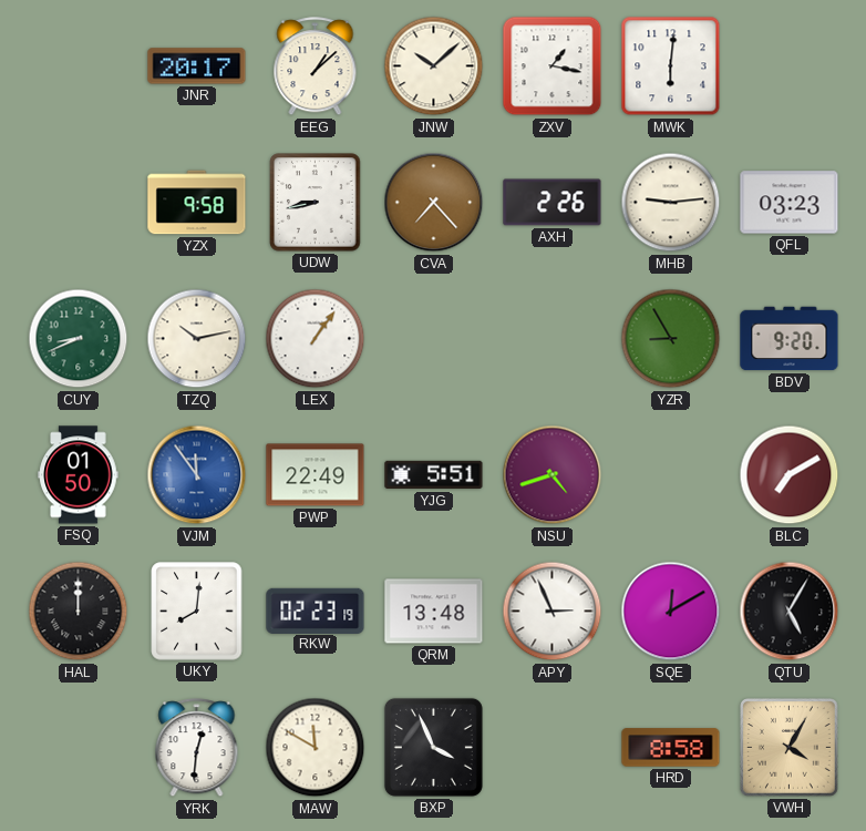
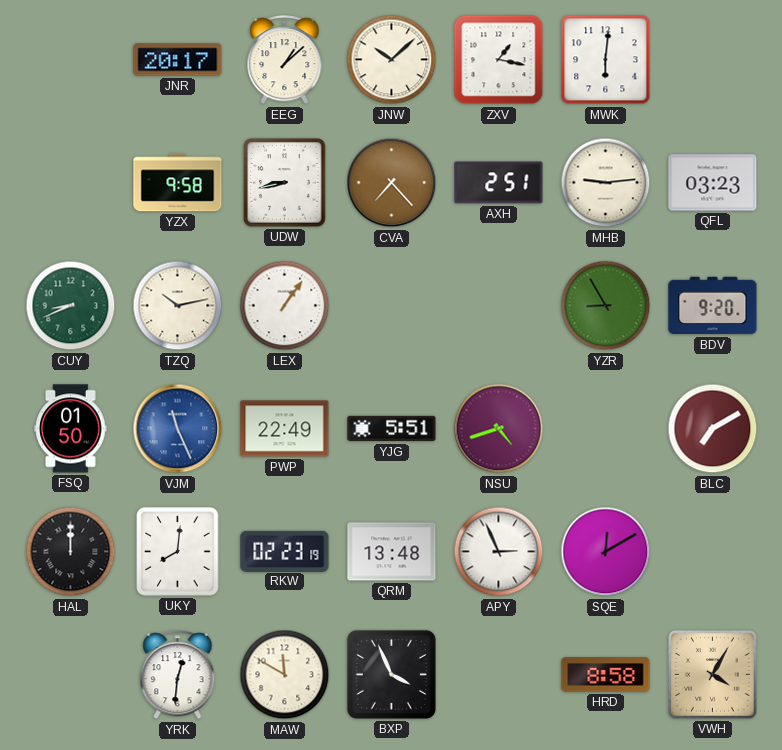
AXH: 2:26 -> 2:51 (499, 183)
VJM: 11:54 -> 11:26 (178, 429)
QTU: 5:05 -> none (790, 612)
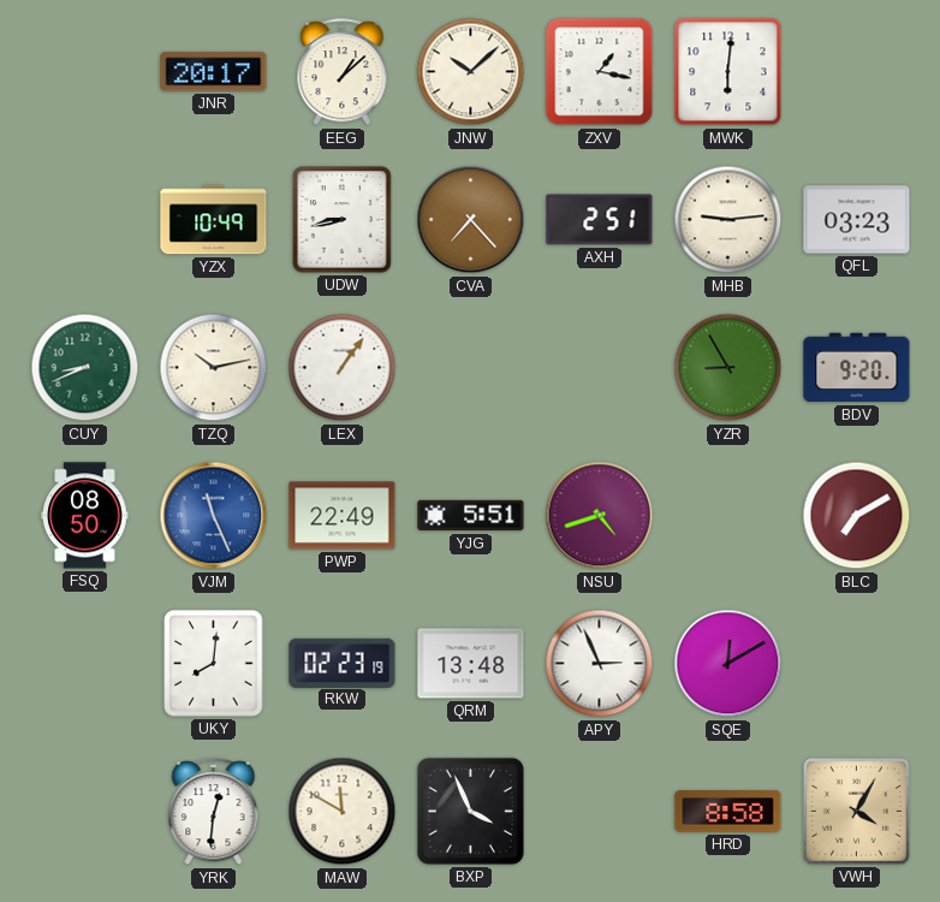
YZX: 9:58 -> 10:49 (214, 220)
FSQ: 01:50 -> 08:50 (85, 516)
HAL: 12:00 -> none (71, 552)
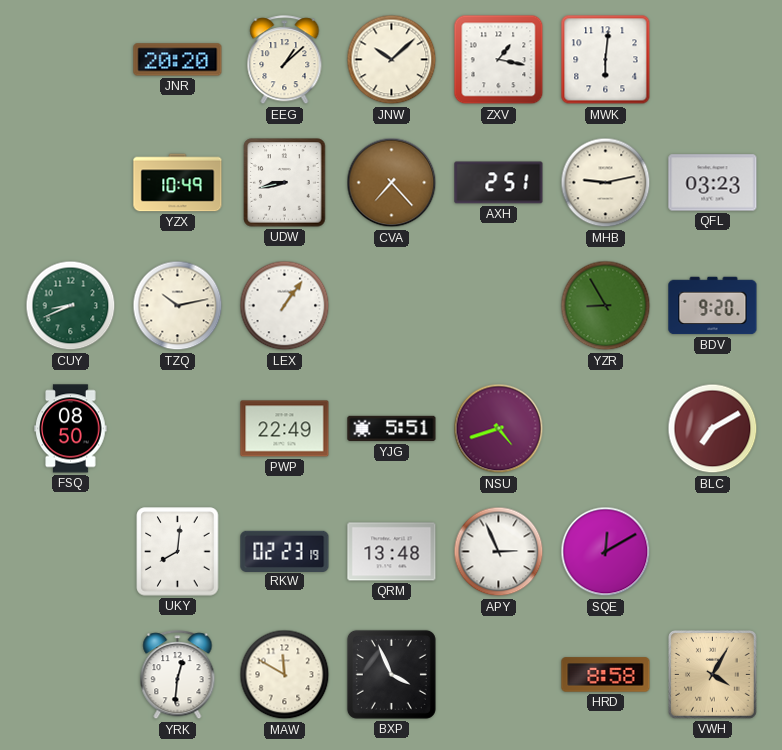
JNR: 20:17 -> 20:20 (178, 60)
MHB: 9:14 -> 9:13 (606, 183)
VJM: 11:26 -> none (214, 516)
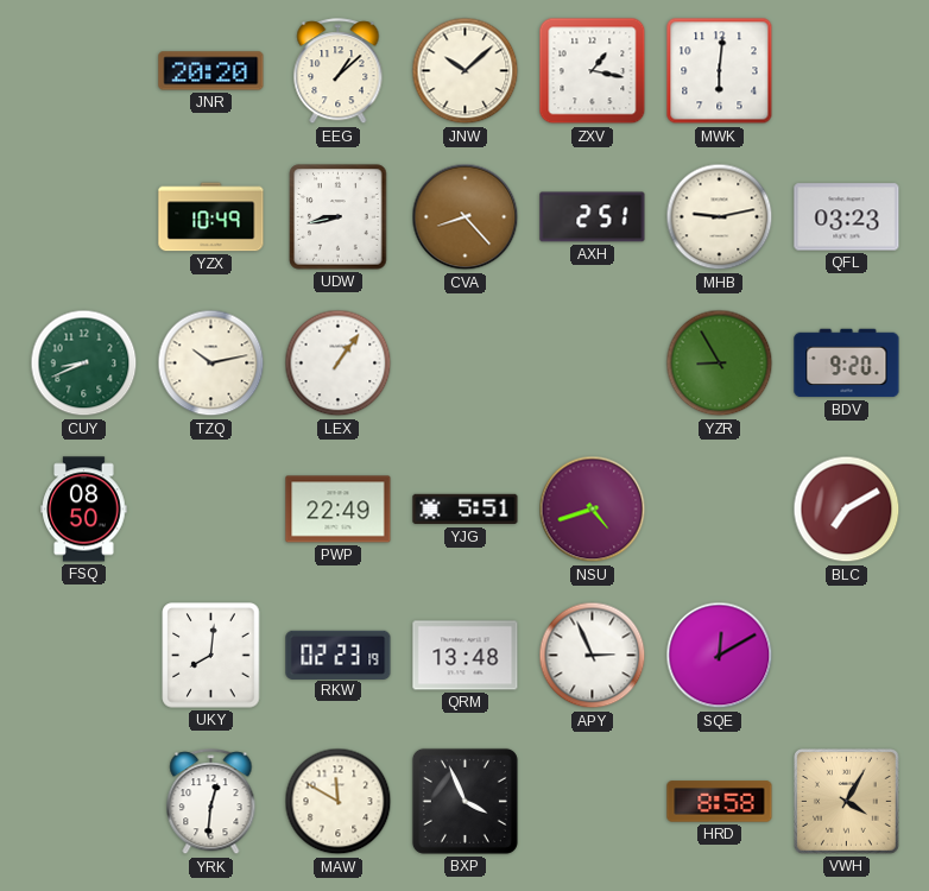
CVA: 7:23 -> 8:23 (466, 217)
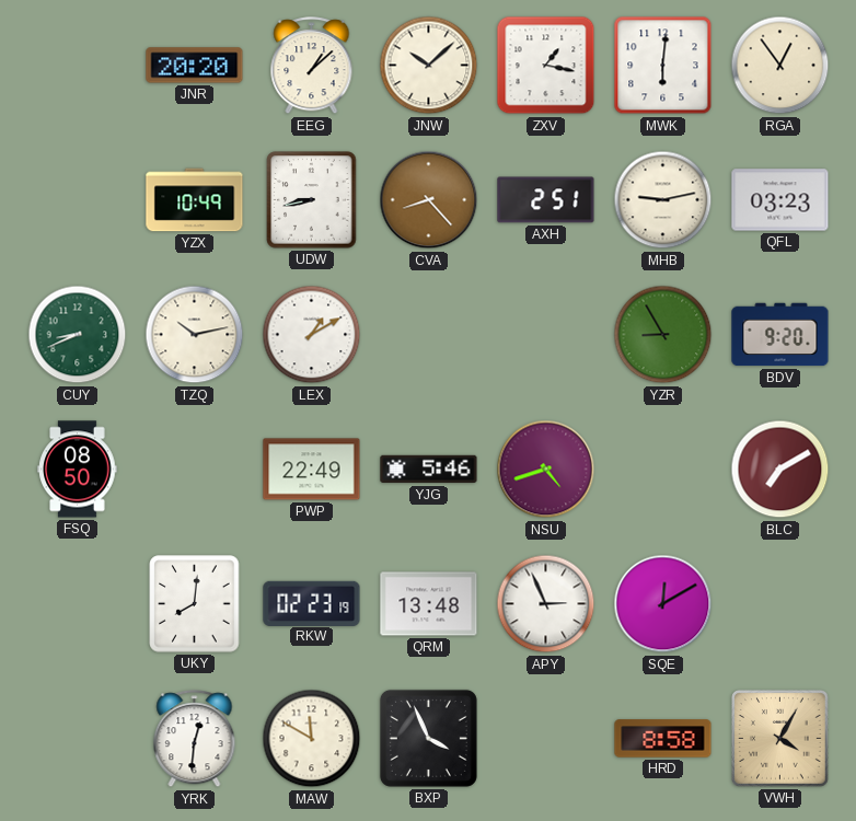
RGA: none -> 12:54 (780, 66)
LEX: 1:06 -> 1:10 (312, 335)
YJG: 5:51 -> 5:46 (429, 470)
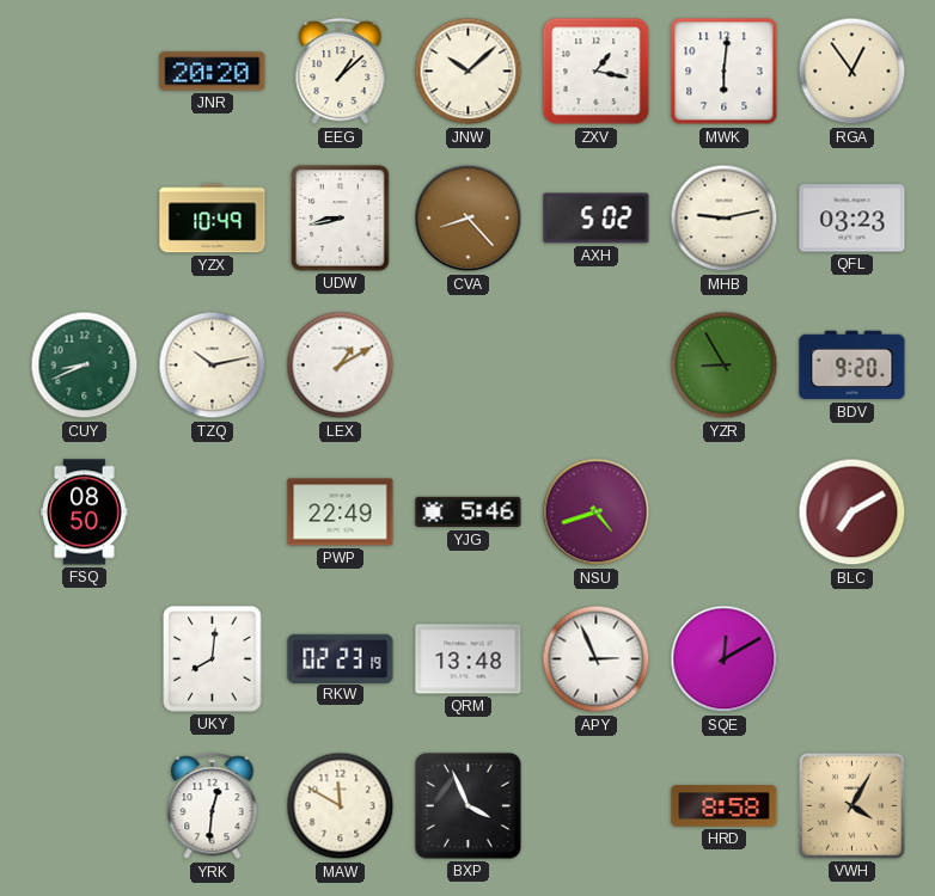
AXH: 2:51 -> 5:02 (597, 219)
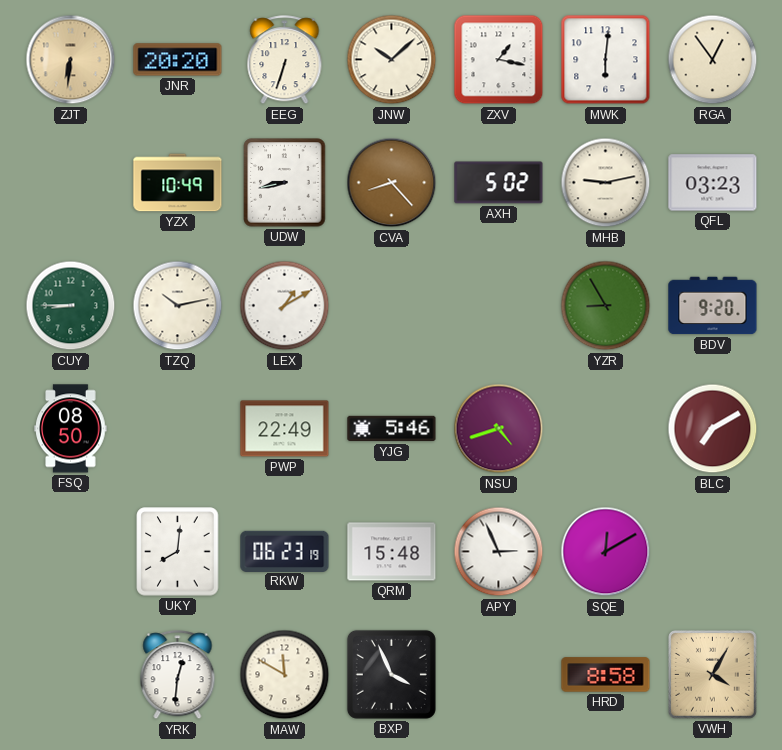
ZJT: none -> 6:31 (71, 60)
EEG: 1:08 -> 6:33 (285, 60)
CUY: 8:41 -> 8:45 (71, 306)
RKW: 02:23 -> 06:23 (285, 551)
QRM: 13:48 -> 15:48 (392, 552)
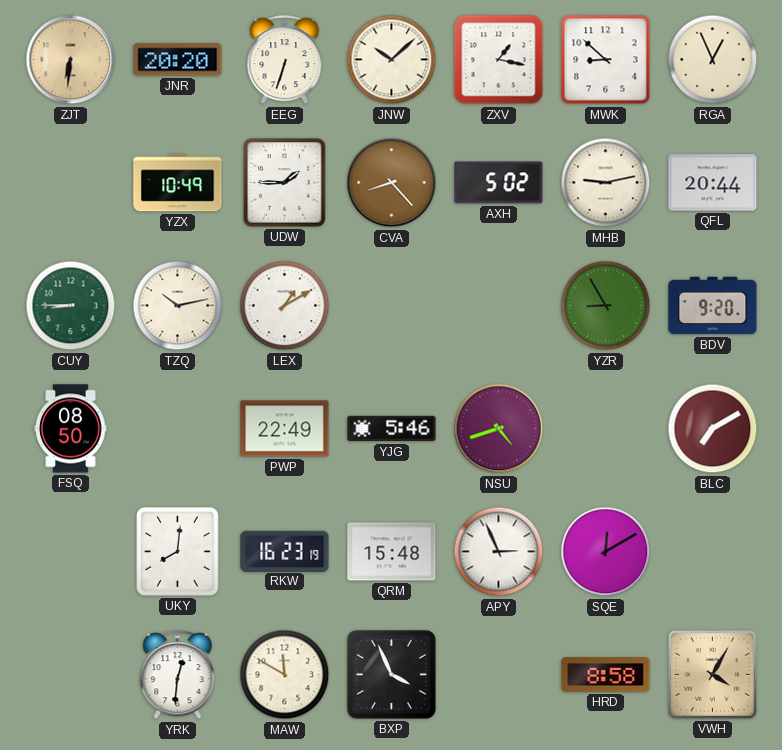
MWK: 6:01 -> 8:52 (606, 60)
RGA: 12:54 -> 12:56 (713, 60)
UDW: 8:43 -> 1:45 (285, 183)
QFL: 03:23 -> 20:44 (713, 183)
RKW: 06:23 -> 16:23 (285, 551)
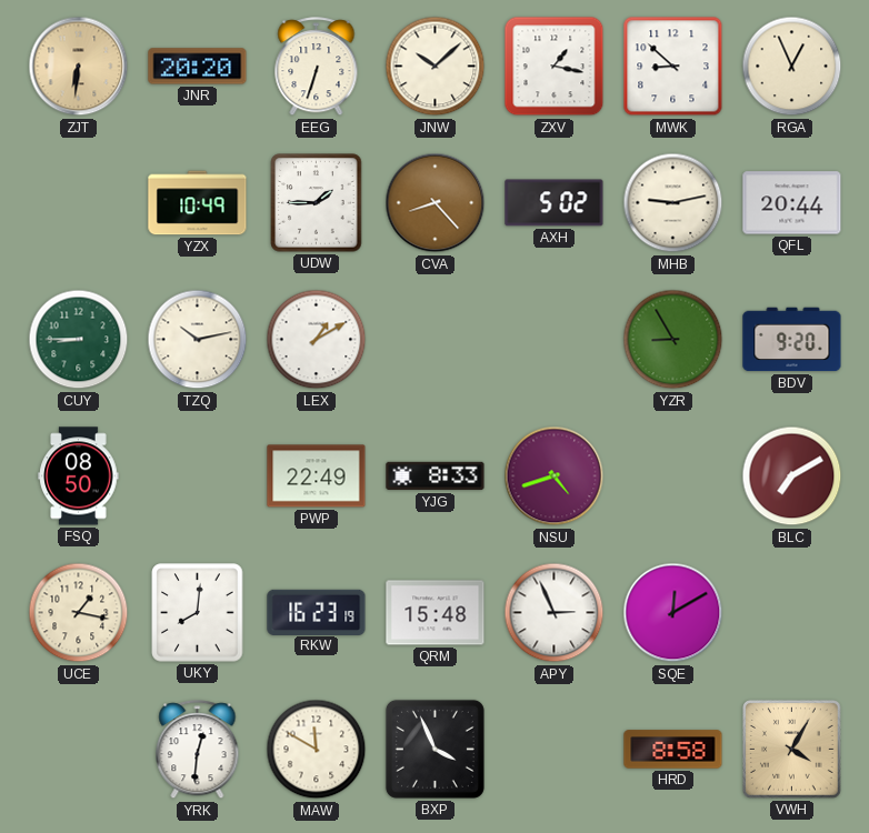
YJG: 5:46 -> 8:33 (436, 476)
UCE: none -> 1:17 (79, 613)
